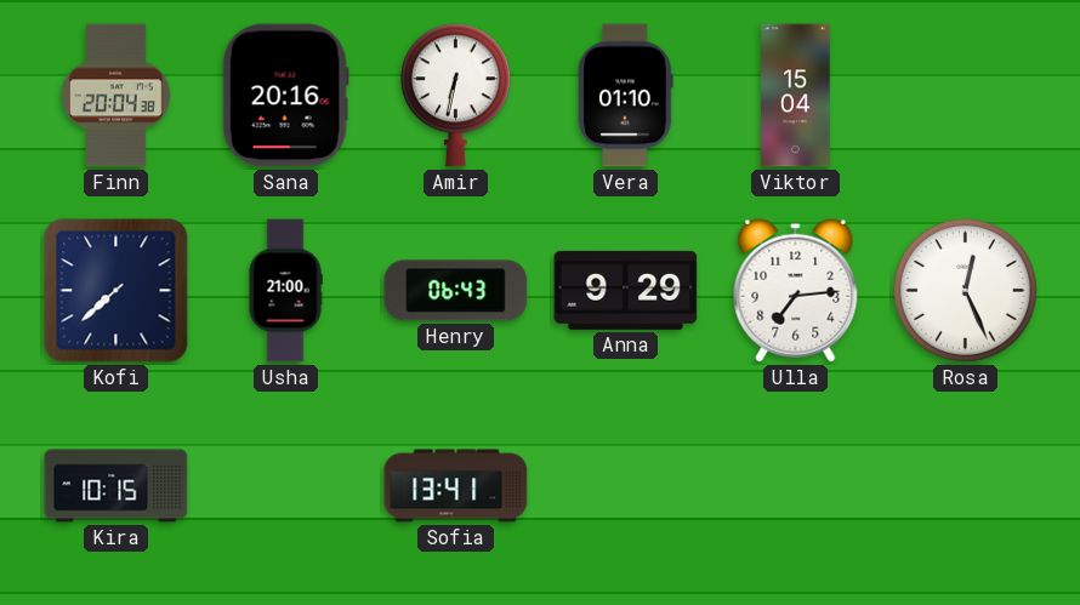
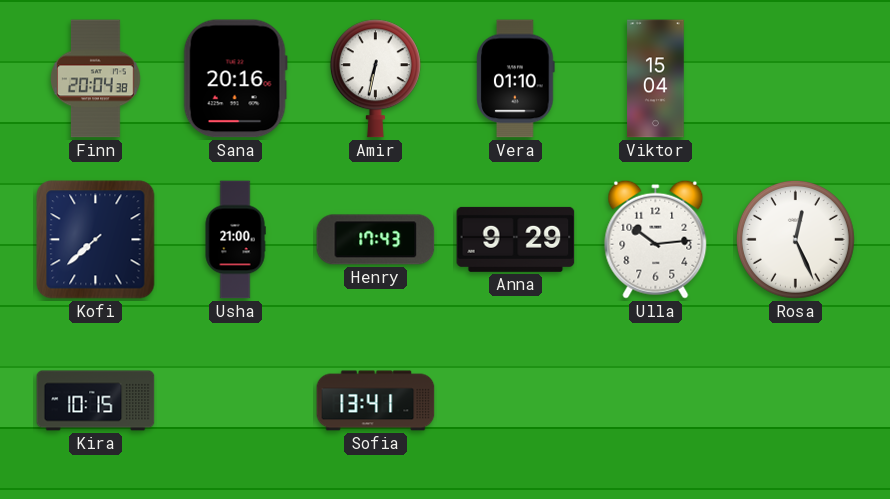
Henry: 06:43 -> 17:43 (376, 240)
Ulla: 7:14 -> 10:14 (656, 239)
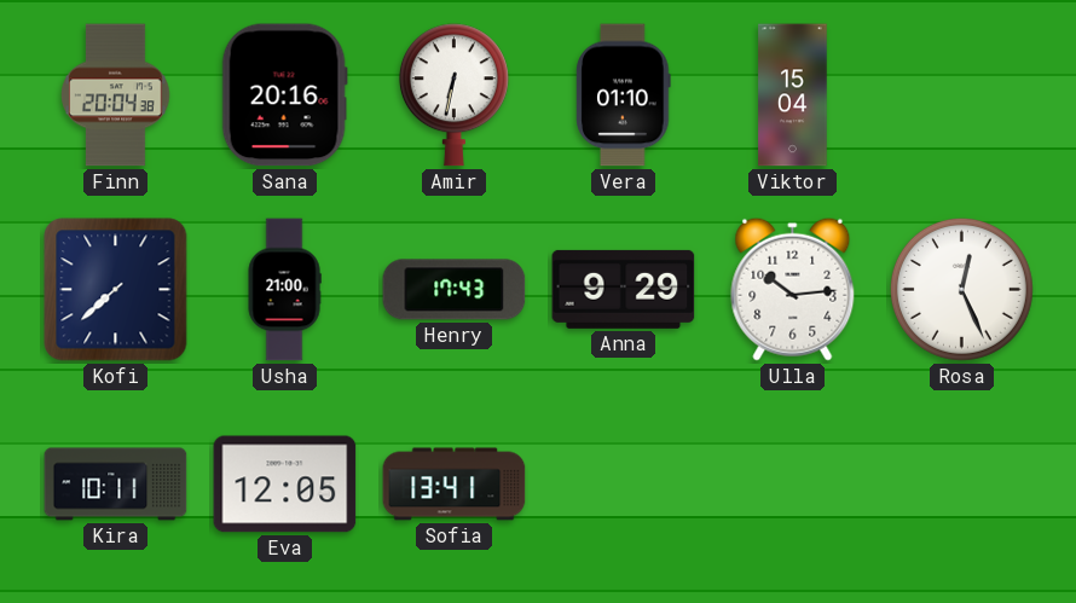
Kira: 10:15 -> 10:11 (116, 485)
Eva: none -> 12:05 (285, 485)
